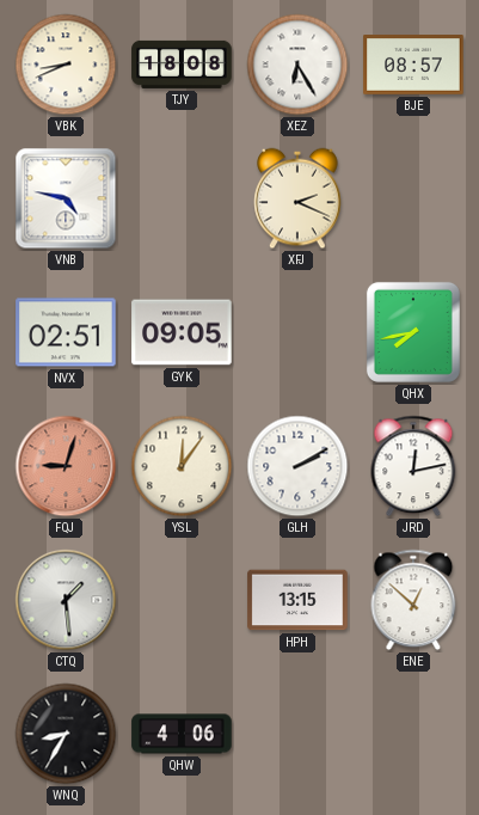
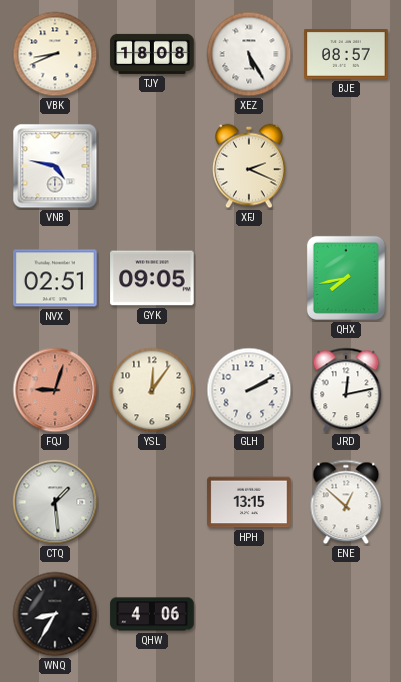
XEZ: 6:25 -> 5:25 (249, 54)
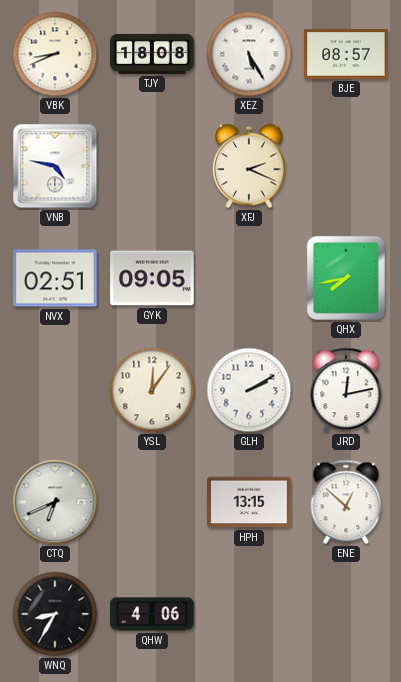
FQJ: 9:03 -> none (55, 390)
CTQ: 1:29 -> 6:41 (55, 502)
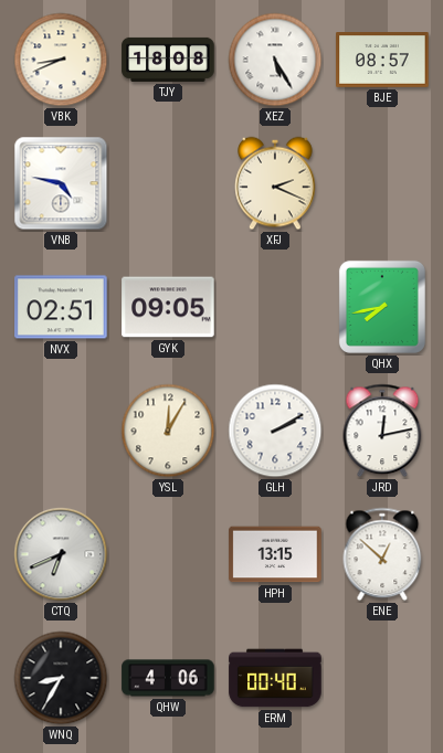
YSL: 12:06 -> 12:05 (168, 431)
ERM: none -> 00:40 (275, 678)
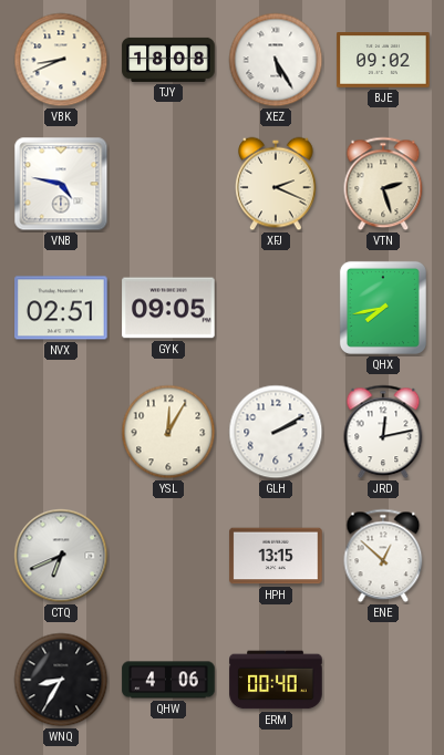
BJE: 08:57 -> 09:02 (383, 61)
VTN: none -> 2:27 (383, 184)
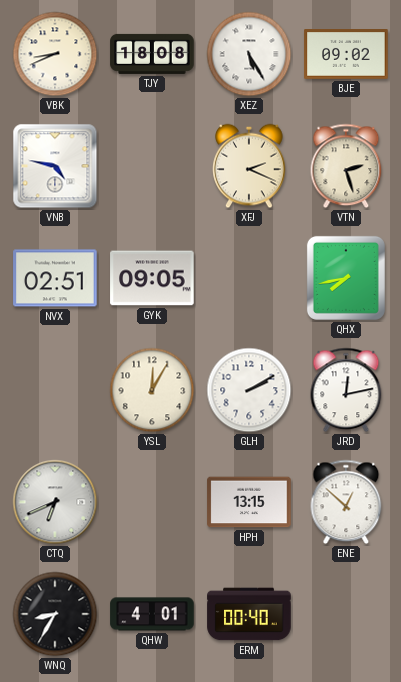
QHW: 4:06 -> 4:01 (152, 614)
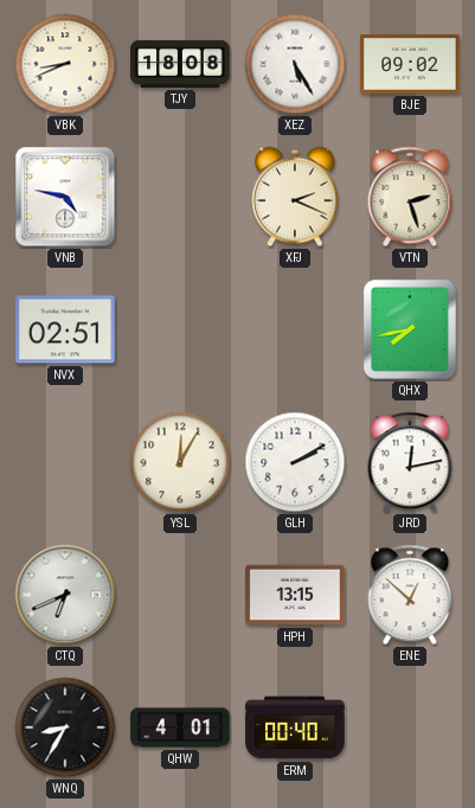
GYK: 09:05 -> none (152, 278)
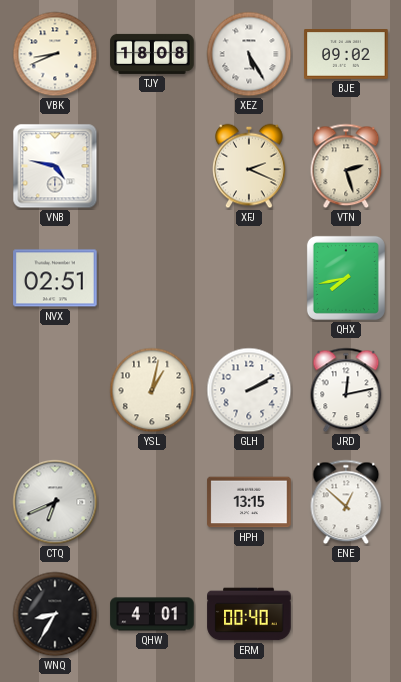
YSL: 12:05 -> 1:02 (152, 390)
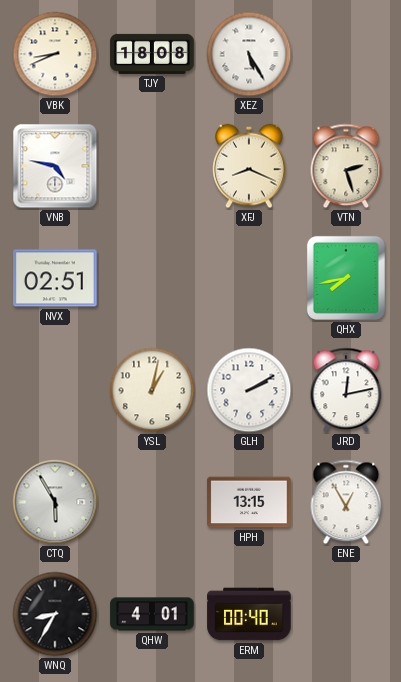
BJE: 09:02 -> none (346, 55)
XFJ: 2:19 -> 8:19 (249, 166)
CTQ: 6:41 -> 5:55 (55, 502)
ENE: 12:52 -> 12:55 (346, 502)
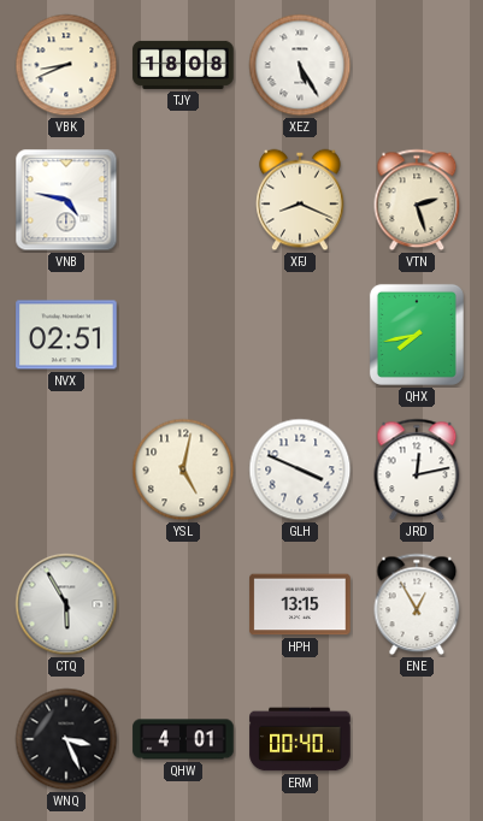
YSL: 1:02 -> 5:02 (183, 469)
GLH: 2:10 -> 3:49 (300, 469)
WNQ: 8:35 -> 3:26 (66, 739)
